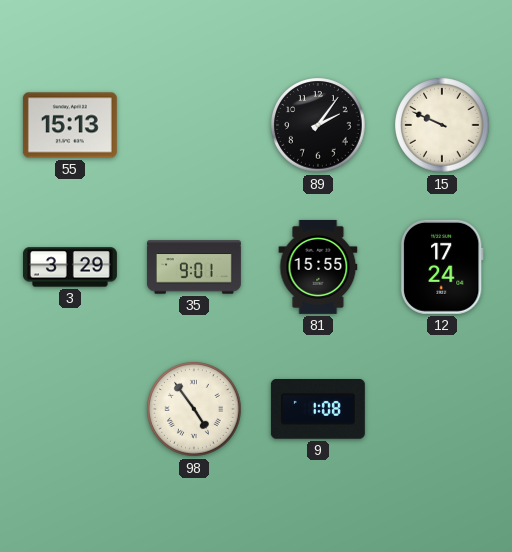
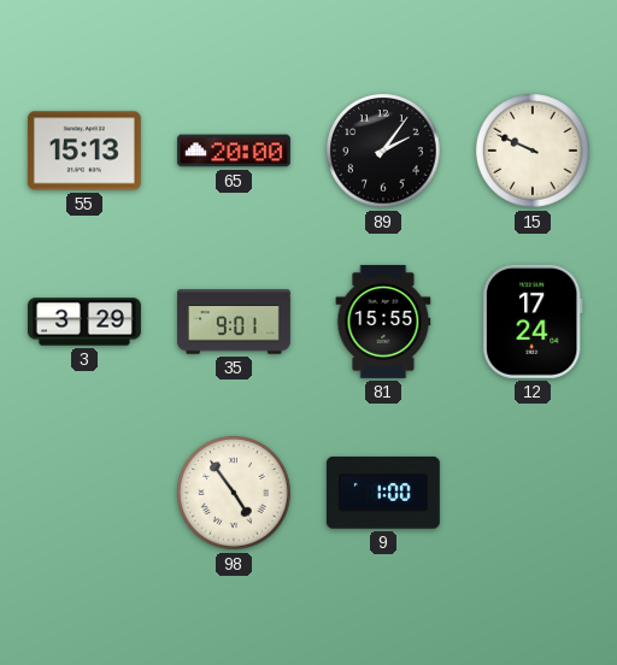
65: none -> 20:00 (234, 151)
9: 1:08 -> 1:00 (383, 494)
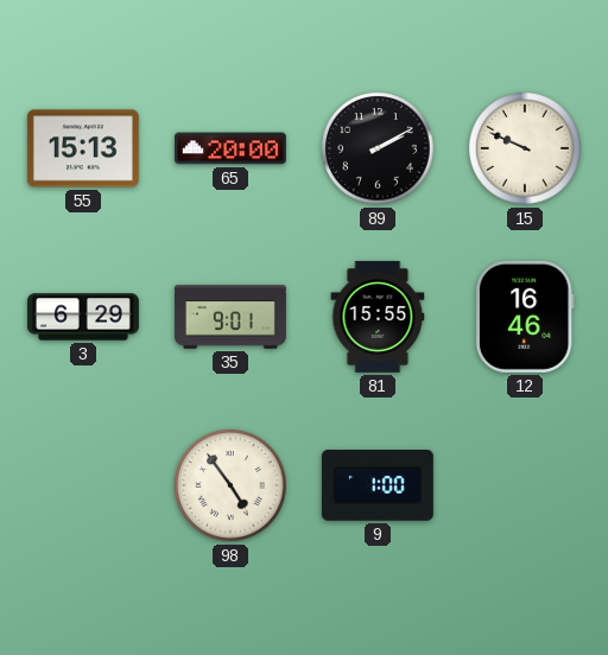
89: 2:06 -> 2:10 (378, 148)
3: 3:29 -> 6:29 (83, 317)
12: 17:24 -> 16:46 (525, 317)
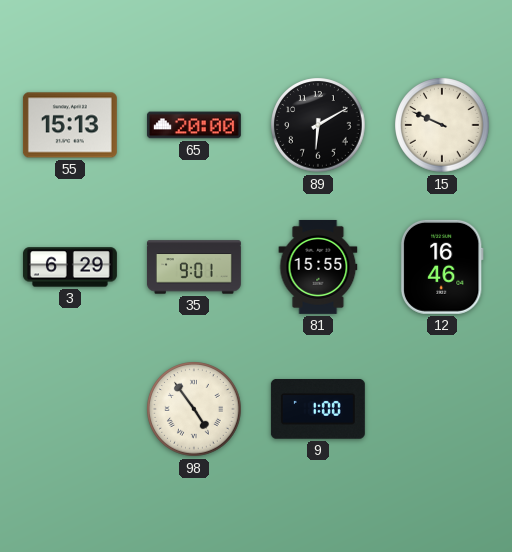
89: 2:10 -> 6:10 (318, 125)
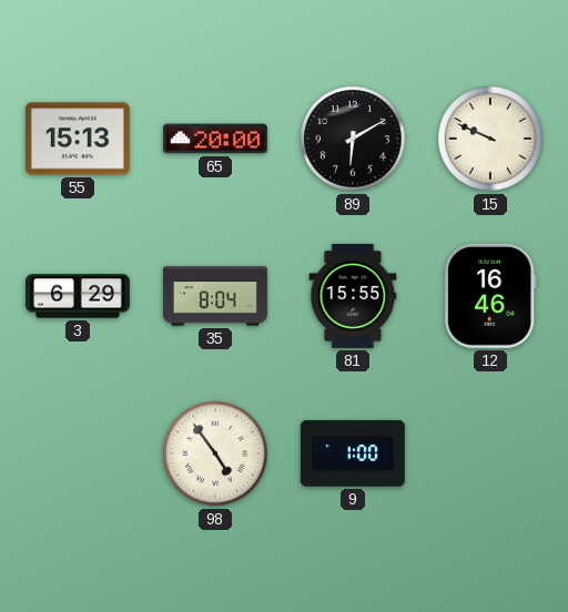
35: 9:01 -> 8:04 (215, 296)
